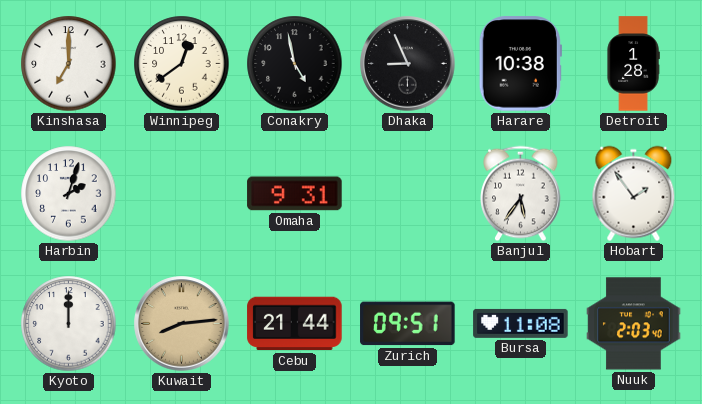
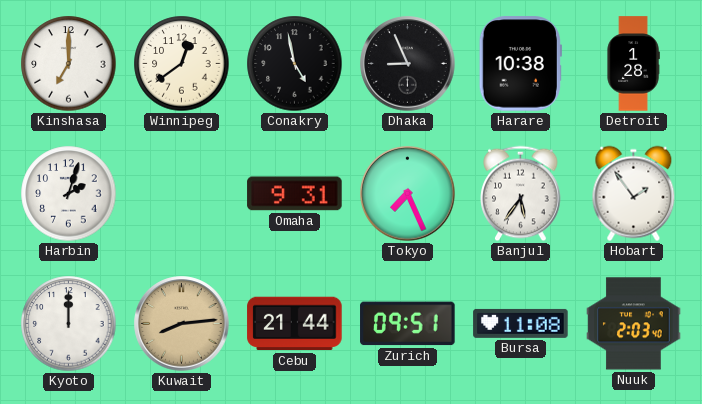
Tokyo: none -> 7:26 (408, 194)
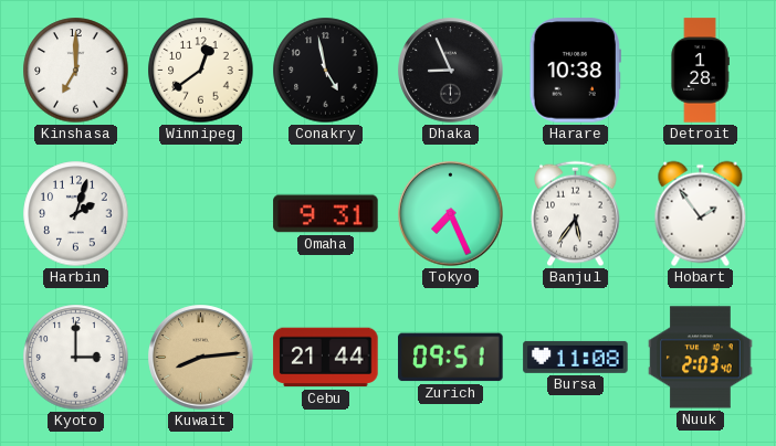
Kyoto: 12:00 -> 3:00 (76, 358)
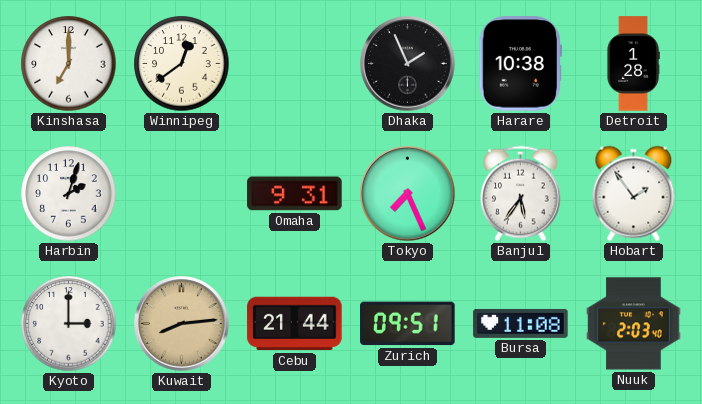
Conakry: 4:58 -> none (326, 71)
Dhaka: 8:56 -> 1:56 (408, 64)
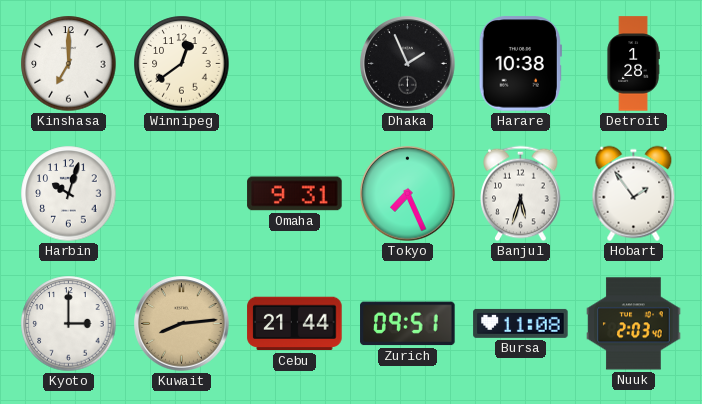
Harbin: 2:03 -> 10:03 (69, 194)
Banjul: 5:36 -> 5:33 (521, 194)
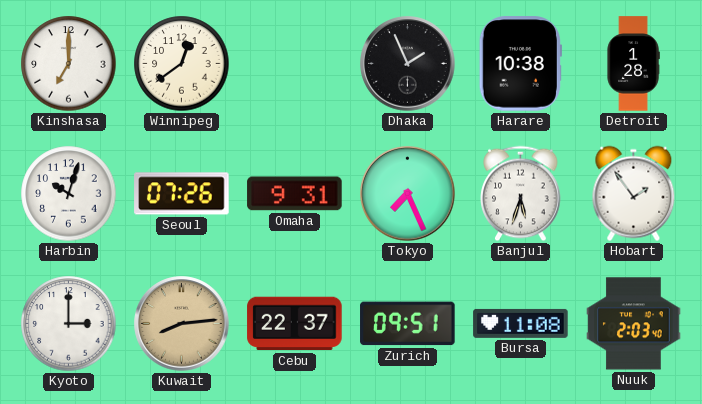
Seoul: none -> 07:26 (182, 194)
Cebu: 21:44 -> 22:37 (295, 324)
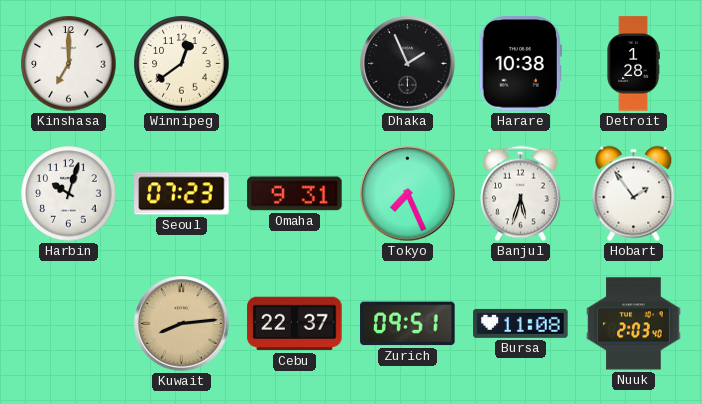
Seoul: 07:26 -> 07:23 (182, 194)
Kyoto: 3:00 -> none (69, 324)
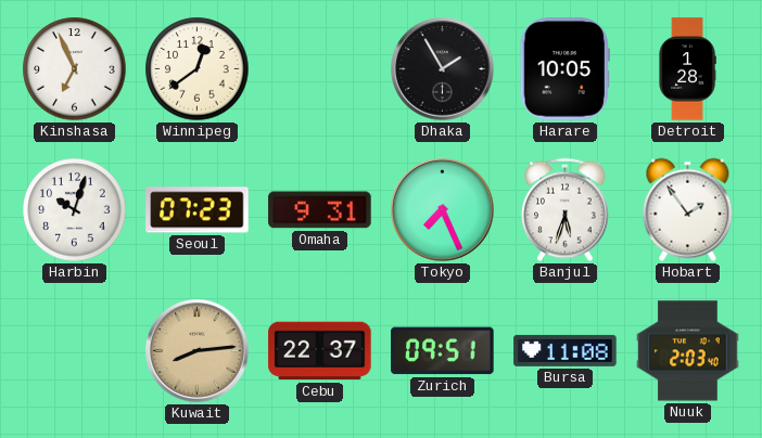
Kinshasa: 7:00 -> 6:56 (75, 69)
Dhaka: 1:56 -> 1:55 (443, 69)
Harare: 10:38 -> 10:05 (564, 69)
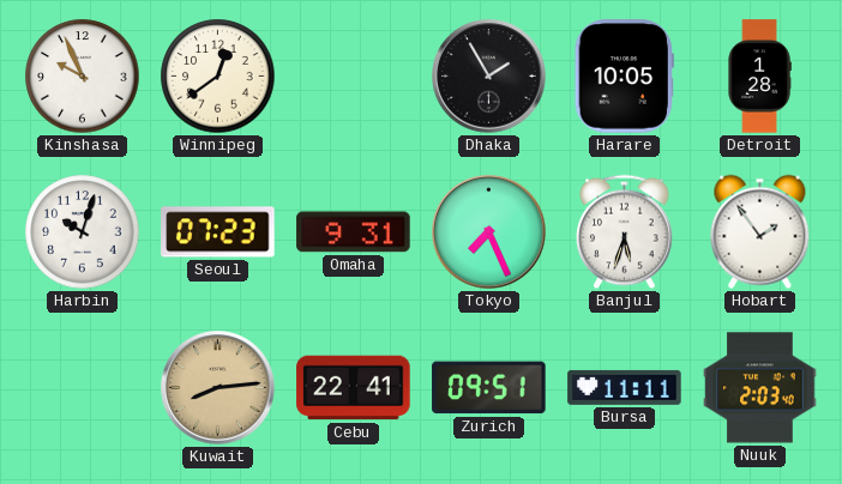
Kinshasa: 6:56 -> 9:56 (83, 77)
Cebu: 22:37 -> 22:41 (354, 388)
Bursa: 11:08 -> 11:11 (625, 387)
